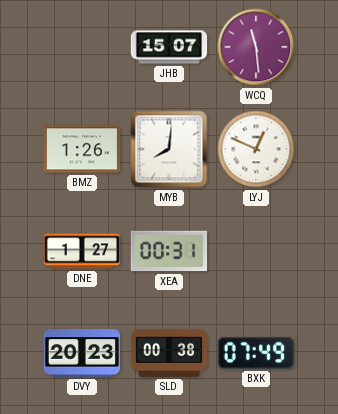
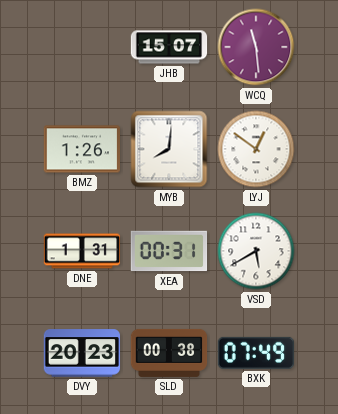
LYJ: 12:49 -> 12:51 (256, 149)
DNE: 1:27 -> 1:31 (82, 251)
VSD: none -> 5:40 (256, 251)
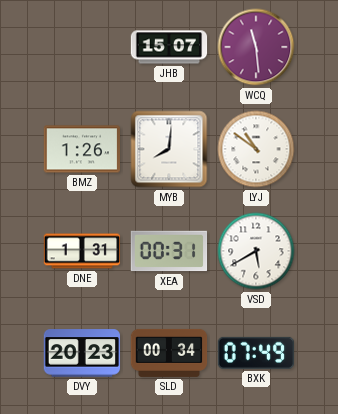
LYJ: 12:51 -> 10:51 (256, 149)
SLD: 00:38 -> 00:34 (169, 353)
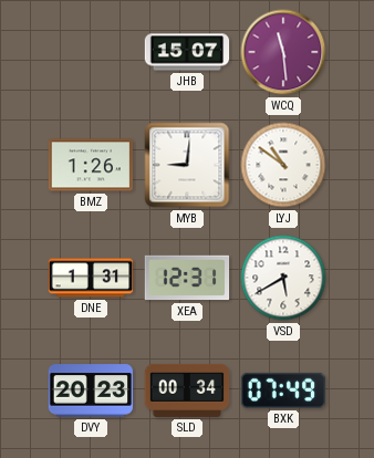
MYB: 8:01 -> 9:01 (187, 165)
XEA: 00:31 -> 12:31 (187, 278)
